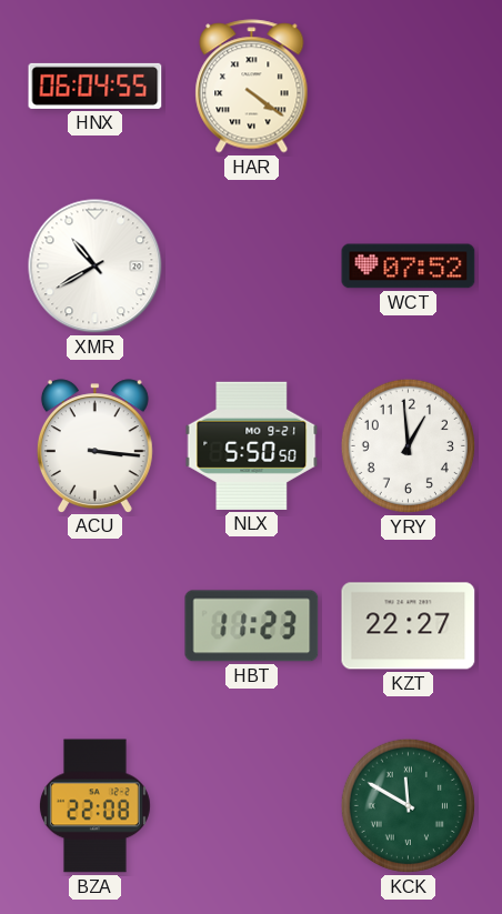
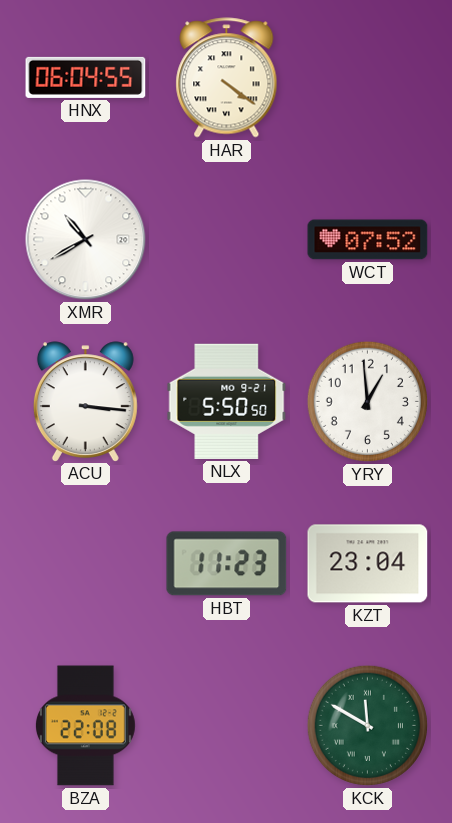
KZT: 22:27 -> 23:04 (368, 564)
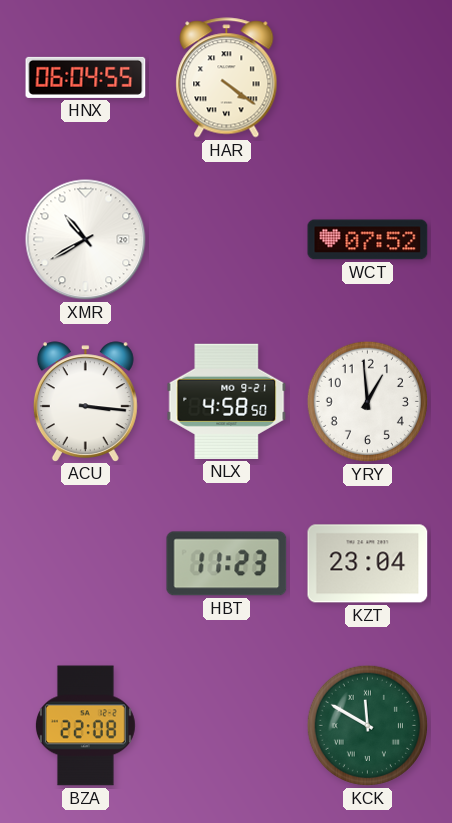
NLX: 5:50 -> 4:58 (227, 401)
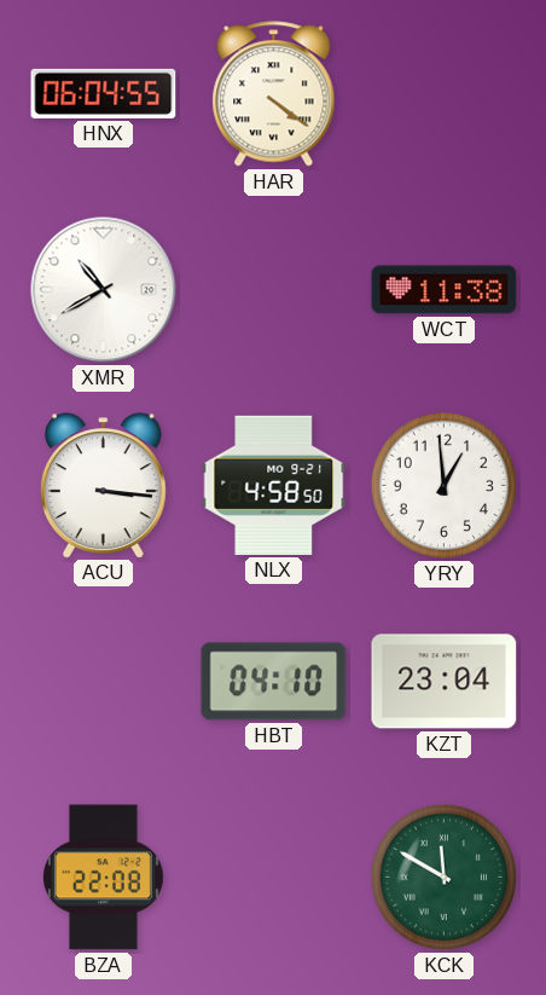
WCT: 07:52 -> 11:38 (445, 290)
HBT: 11:23 -> 04:10 (274, 682)
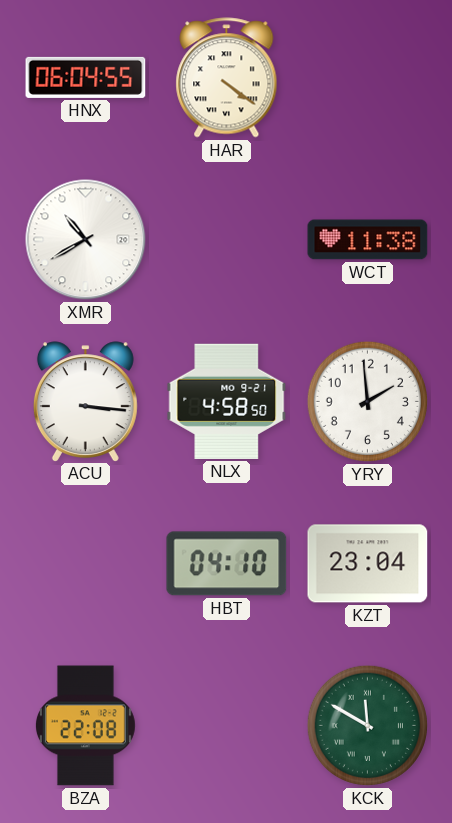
YRY: 12:59 -> 1:59 (367, 401)
